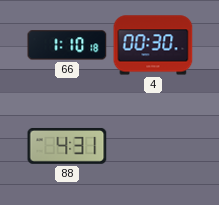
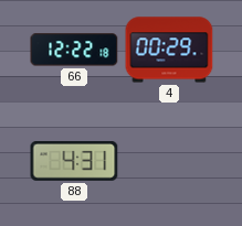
66: 1:10 -> 12:22 (74, 50)
4: 00:30 -> 00:29 (169, 50)
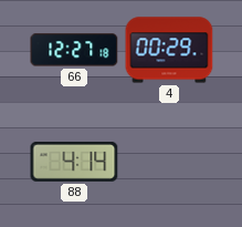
66: 12:22 -> 12:27 (74, 50)
88: 4:31 -> 4:14 (74, 162)
